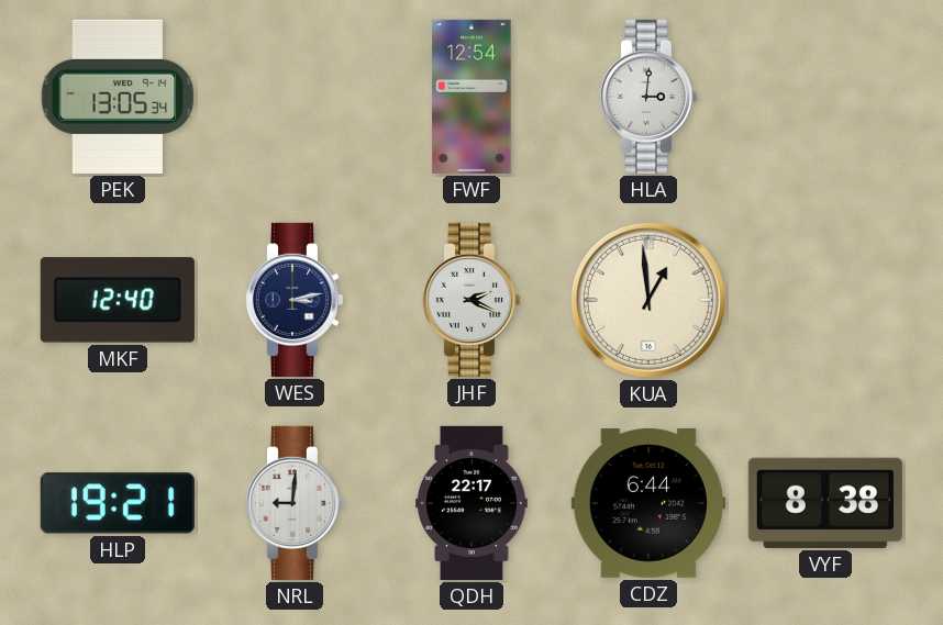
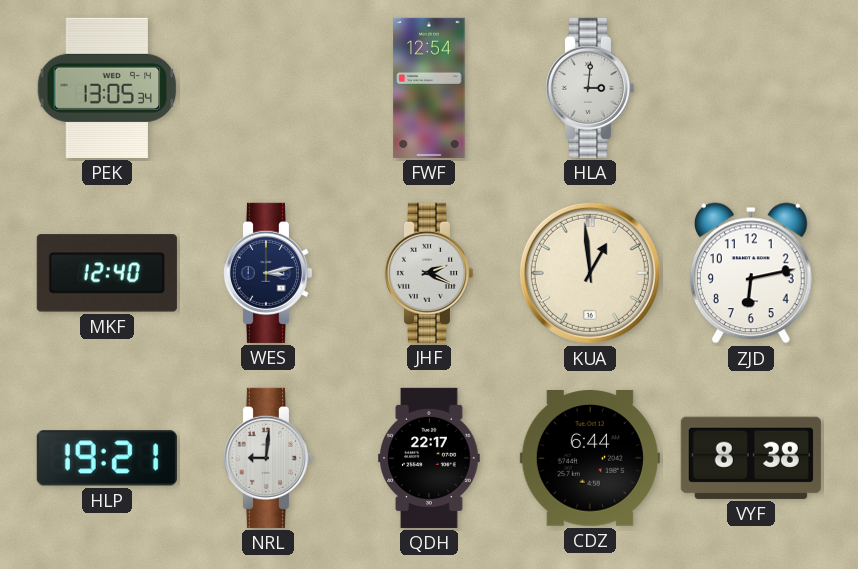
ZJD: none -> 6:13 (752, 273)
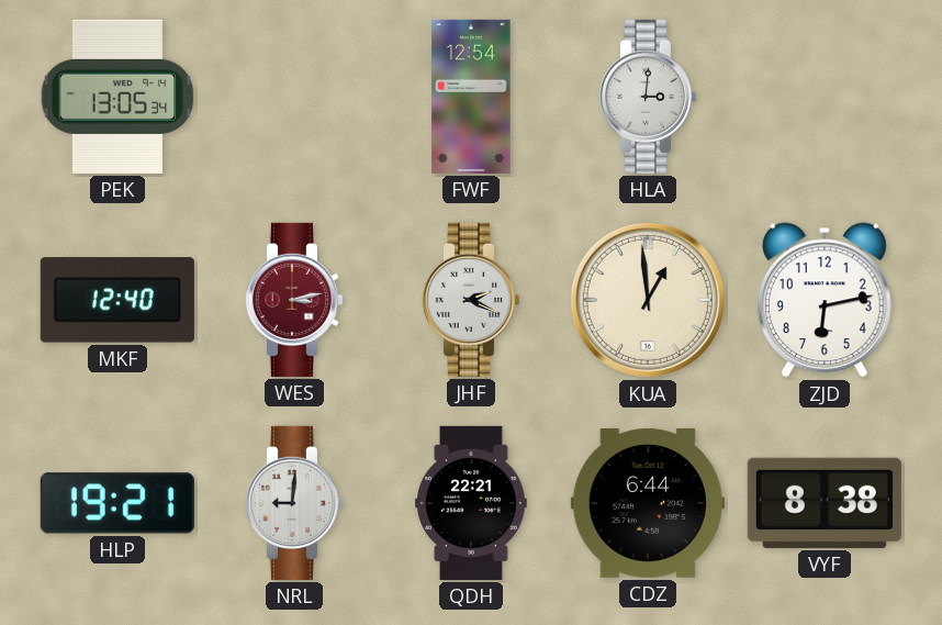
WES dial: navy -> burgundy (293, 300)
QDH: 22:17 -> 22:21 (471, 503)
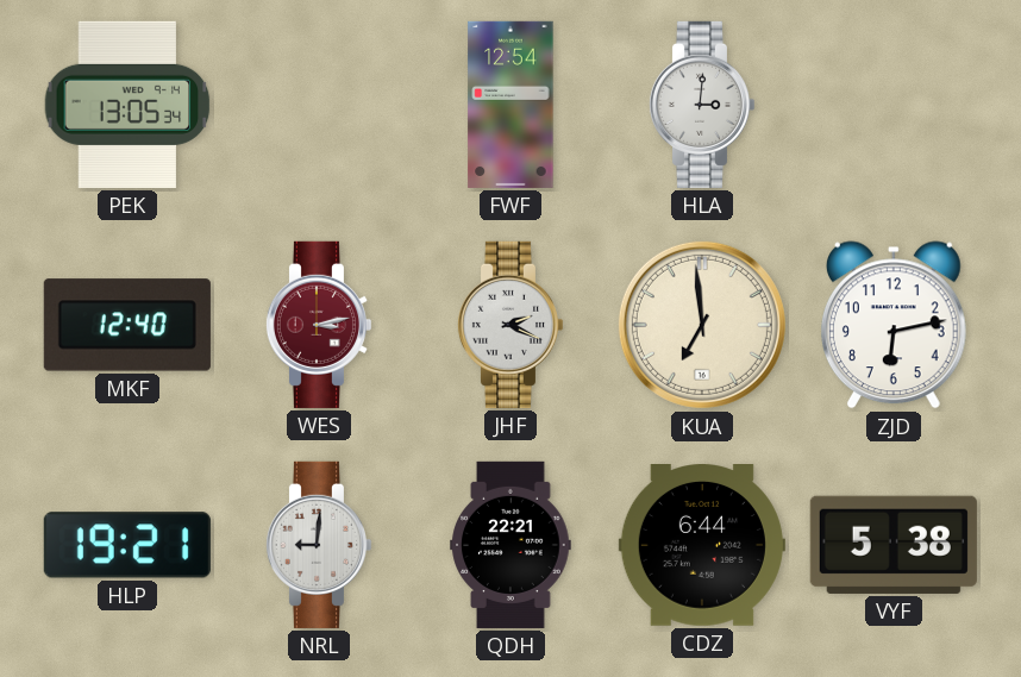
KUA: 12:59 -> 6:59 (702, 325)
VYF: 8:38 -> 5:38 (894, 545)
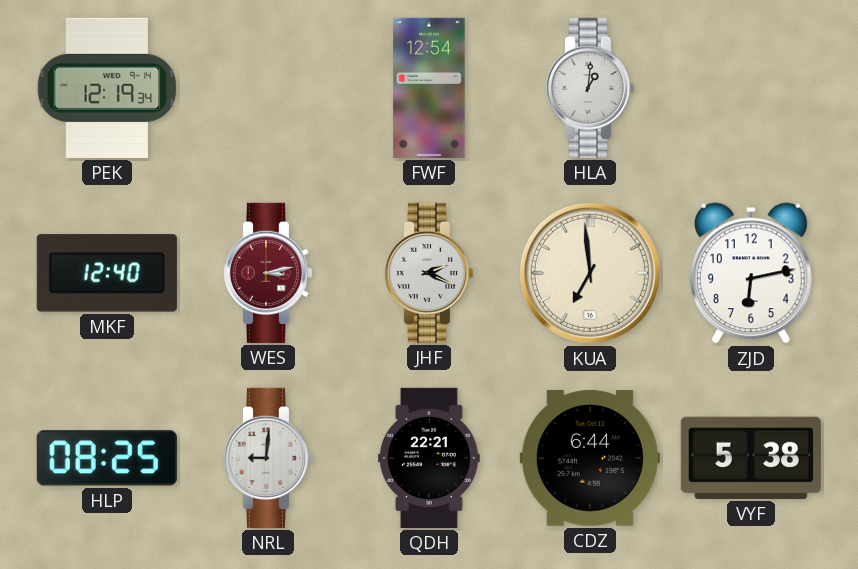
PEK: 13:05 -> 12:19 (107, 88)
HLA: 3:01 -> 1:01 (589, 88)
HLP: 19:21 -> 08:25 (107, 458)
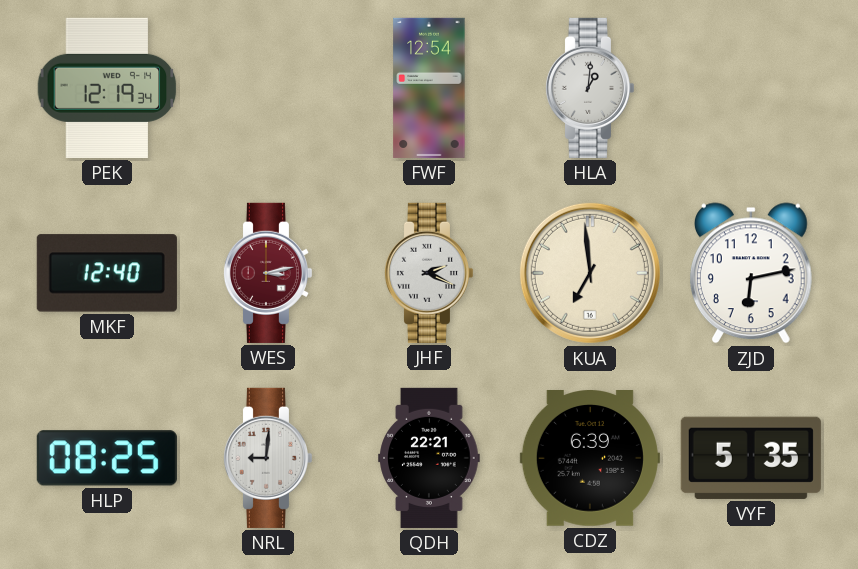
CDZ: 6:44 -> 6:39 (590, 459)
VYF: 5:38 -> 5:35 (751, 458)
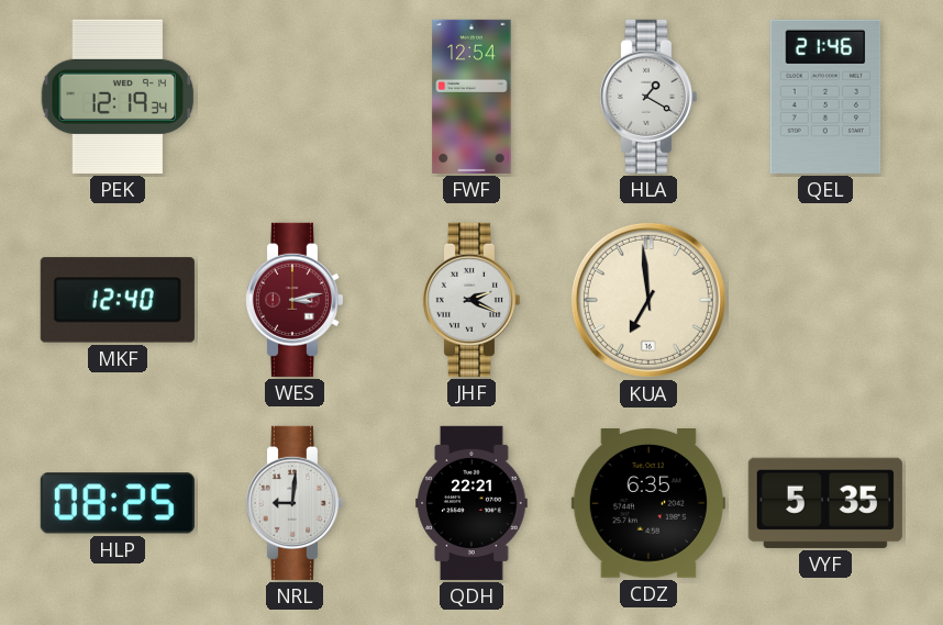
HLA: 1:01 -> 1:20 (647, 97)
QEL: none -> 21:46 (825, 97)
ZJD: 6:13 -> none (752, 273)
CDZ: 6:39 -> 6:35 (648, 504)
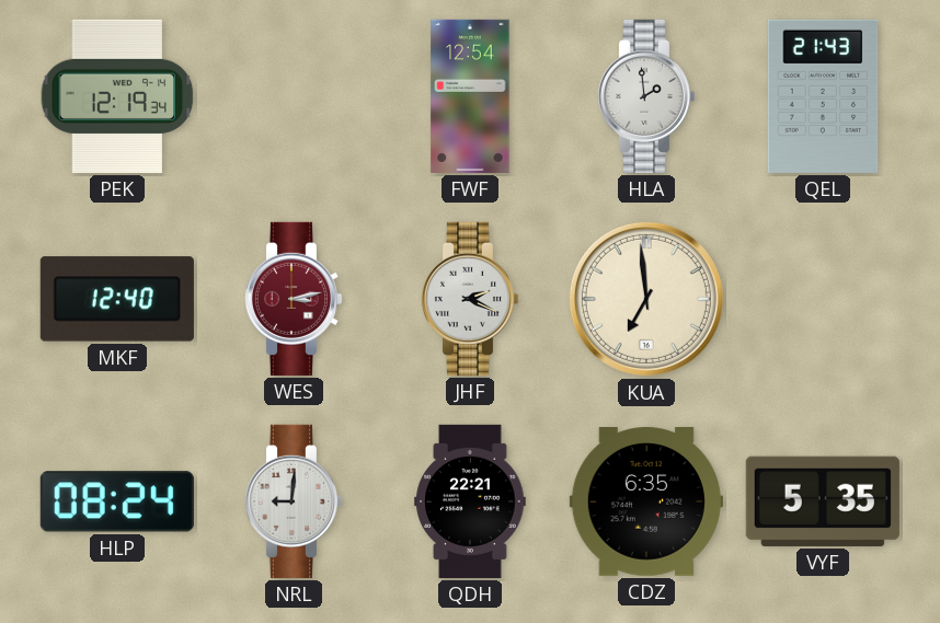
HLA: 1:20 -> 1:59 (645, 96)
QEL: 21:46 -> 21:43 (823, 96)
HLP: 08:25 -> 08:24 (117, 501)
